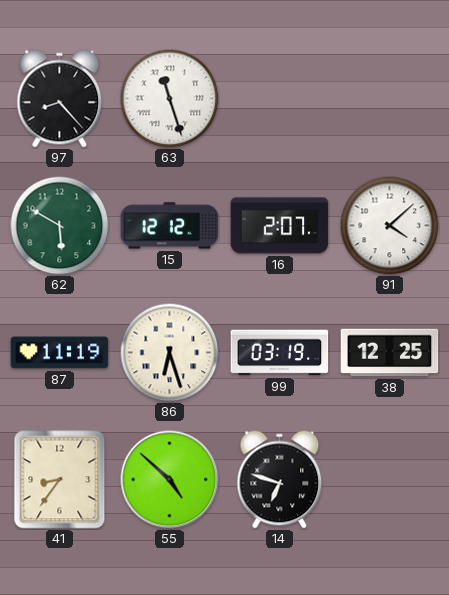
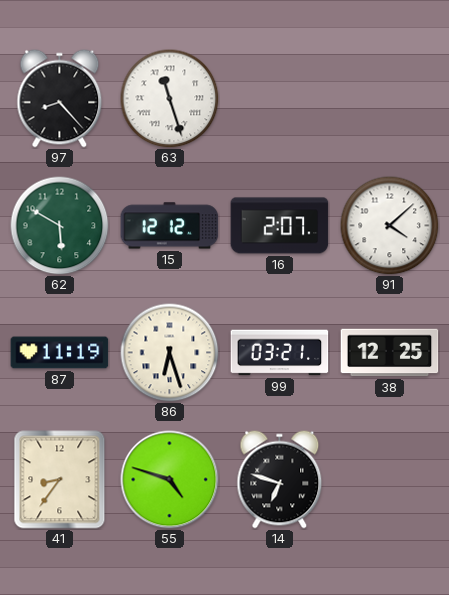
99: 03:19 -> 03:21 (280, 353)
55: 4:52 -> 4:48 (170, 480)
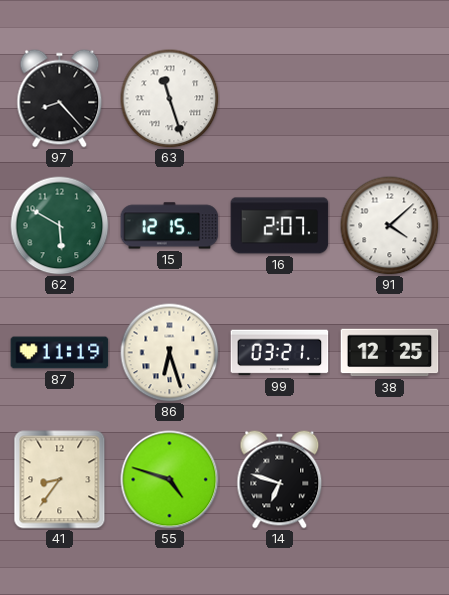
15: 12:12 -> 12:15 (170, 226)
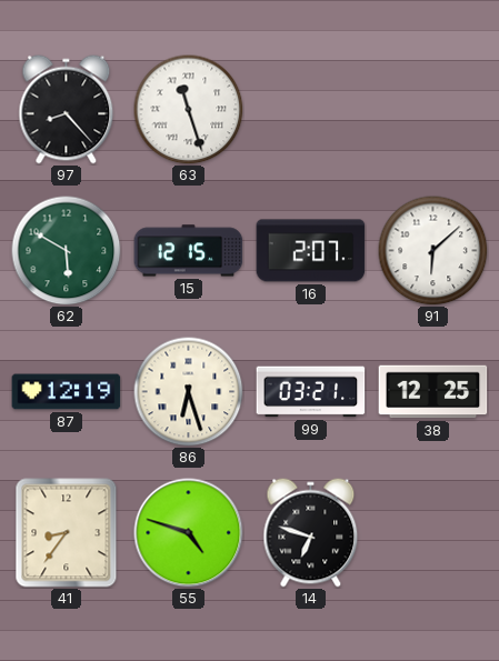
91: 4:08 -> 6:08 (433, 251)
87: 11:19 -> 12:19 (67, 392)
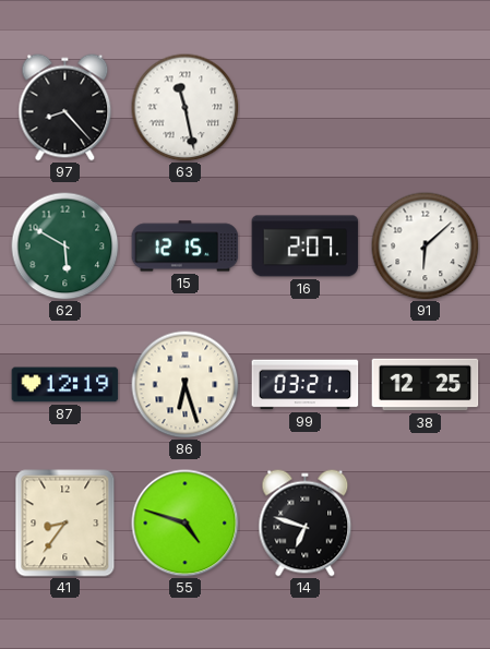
63: 11:27 -> 11:28 (186, 108)
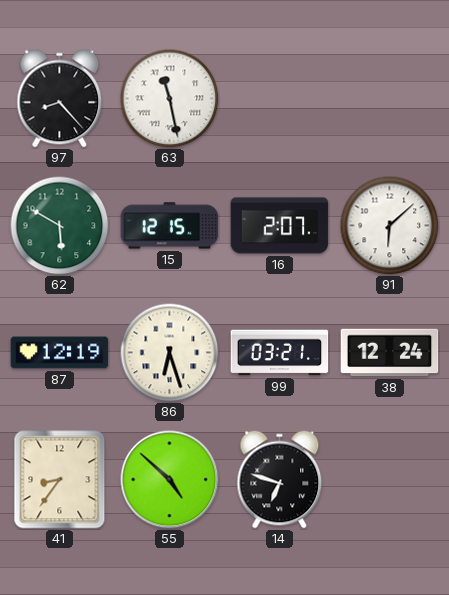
38: 12:25 -> 12:24 (390, 353)
55: 4:48 -> 4:52 (170, 480)
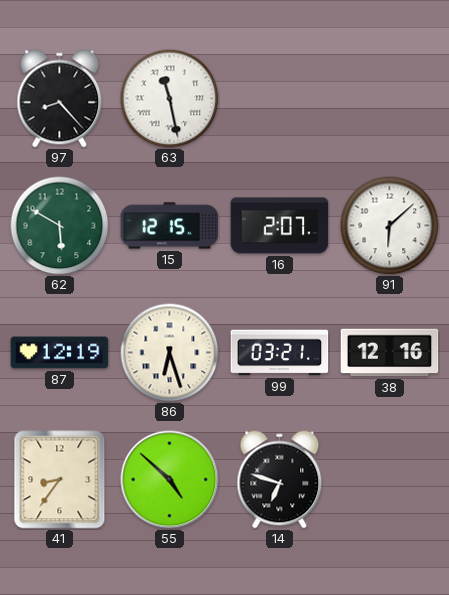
38: 12:24 -> 12:16 (390, 353)
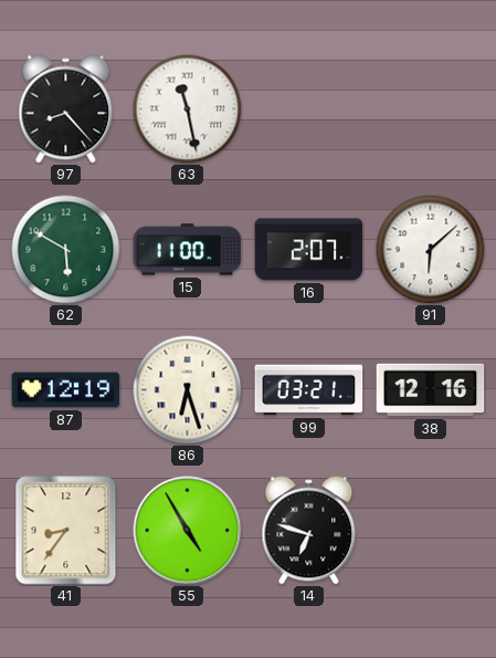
15: 12:15 -> 11:00 (188, 250)
55: 4:52 -> 4:55 (188, 531)
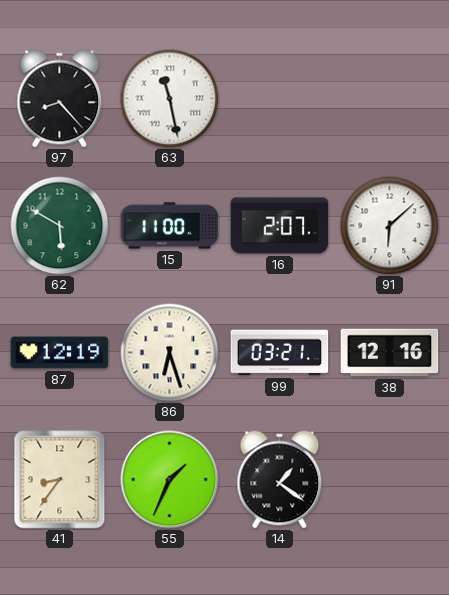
55: 4:55 -> 1:34 (170, 480)
14: 6:48 -> 1:21 (280, 480)
